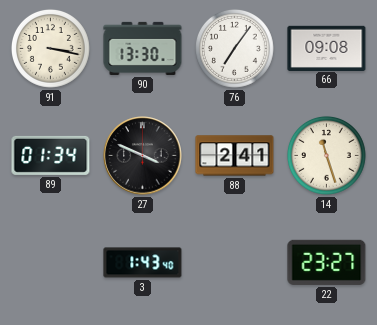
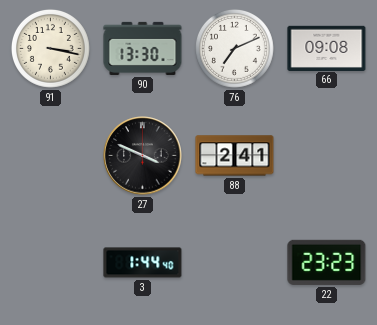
76: 7:06 -> 7:11 (234, 48)
89: 01:34 -> none (51, 155)
14: 11:27 -> none (326, 155)
3: 1:43 -> 1:44 (143, 263)
22: 23:27 -> 23:23 (327, 262)
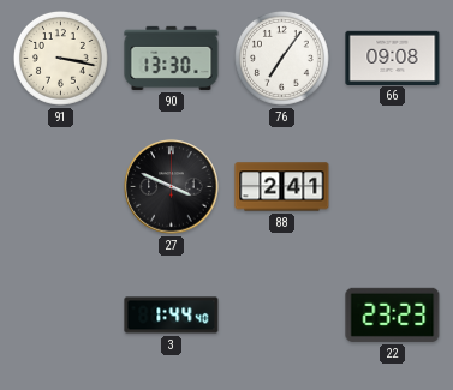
76: 7:11 -> 7:06 (281, 58)
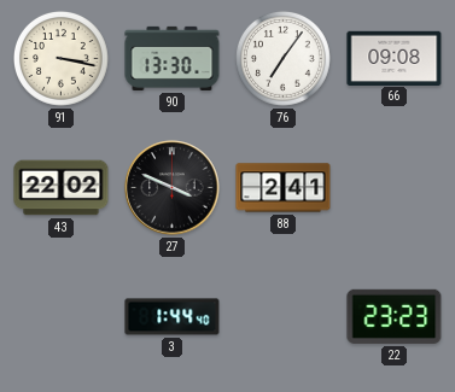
43: none -> 22:02 (62, 188)
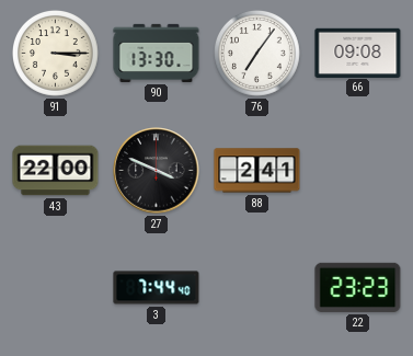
91: 3:17 -> 3:15 (55, 53)
43: 22:02 -> 22:00 (56, 171)
3: 1:44 -> 7:44 (157, 288)
